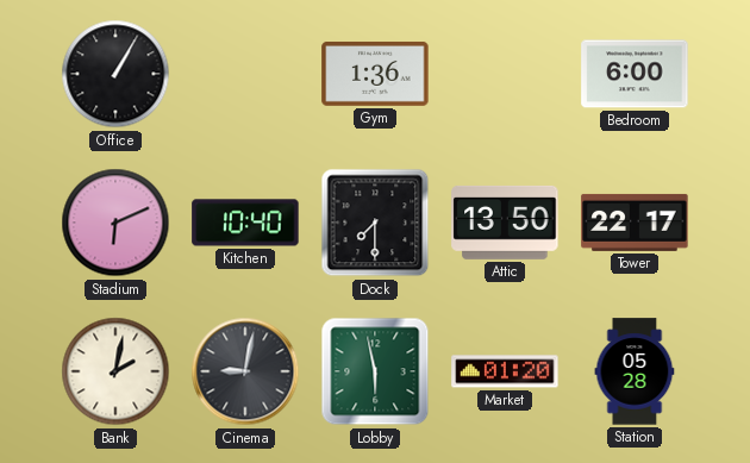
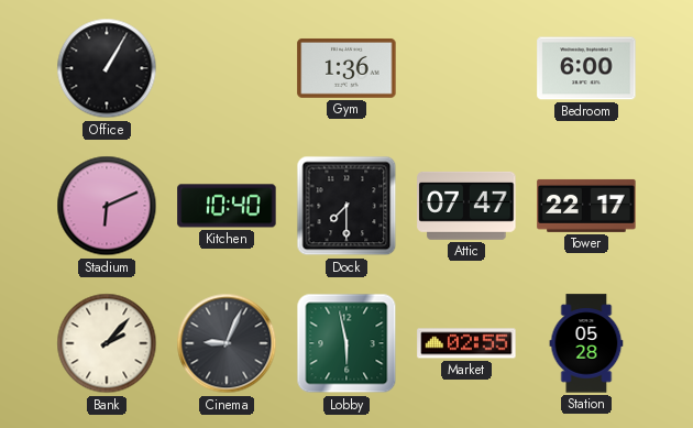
Attic: 13:50 -> 07:47 (466, 206)
Bank: 2:02 -> 2:07 (107, 343)
Cinema: 9:02 -> 9:04 (227, 343)
Market: 01:20 -> 02:55 (466, 343)
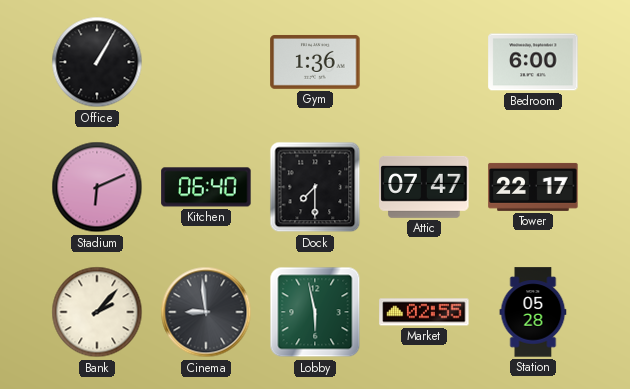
Kitchen: 10:40 -> 06:40 (206, 187)
Cinema: 9:04 -> 8:59 (206, 312)
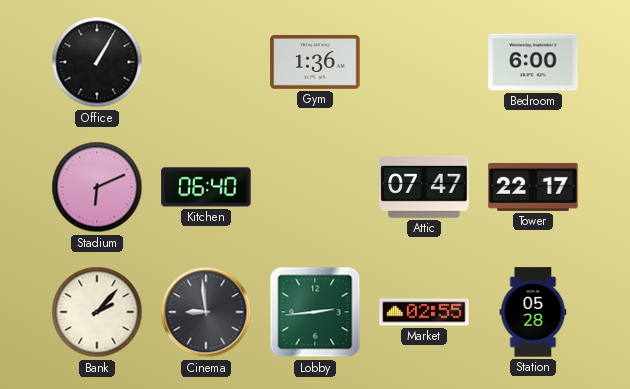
Dock: 7:30 -> none (315, 187)
Lobby: 5:58 -> 2:44 (315, 312)
